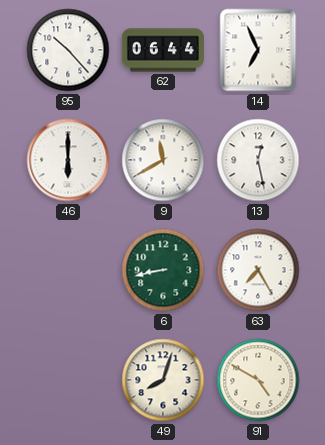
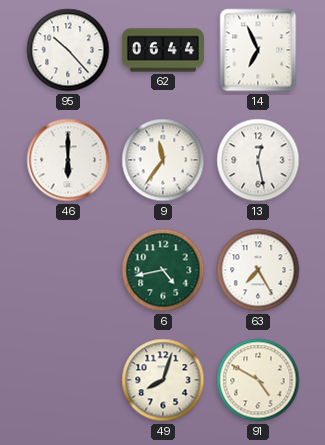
9: 11:40 -> 11:36 (163, 160)
6: 8:43 -> 4:43 (163, 270)
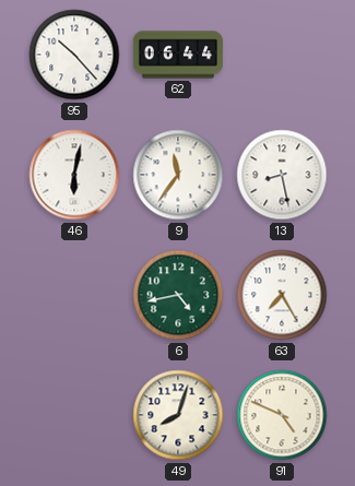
14: 6:56 -> none (258, 50)
46: 6:00 -> 6:02 (74, 175)
13: 12:28 -> 8:28 (282, 175)
91: 4:50 -> 4:49 (282, 415)
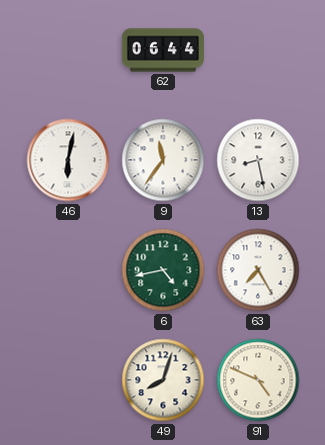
95: 10:23 -> none (74, 55)
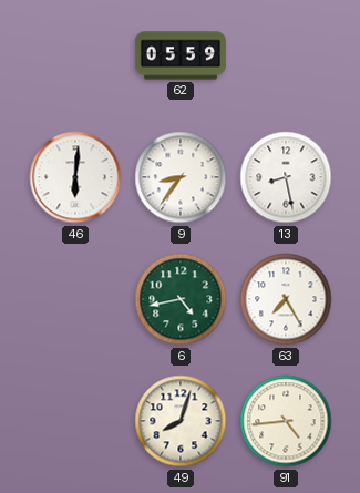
62: 06:44 -> 05:59 (181, 55)
46: 6:02 -> 6:01 (75, 177)
9: 11:36 -> 8:36 (181, 177)
91: 4:49 -> 4:44 (286, 421)
